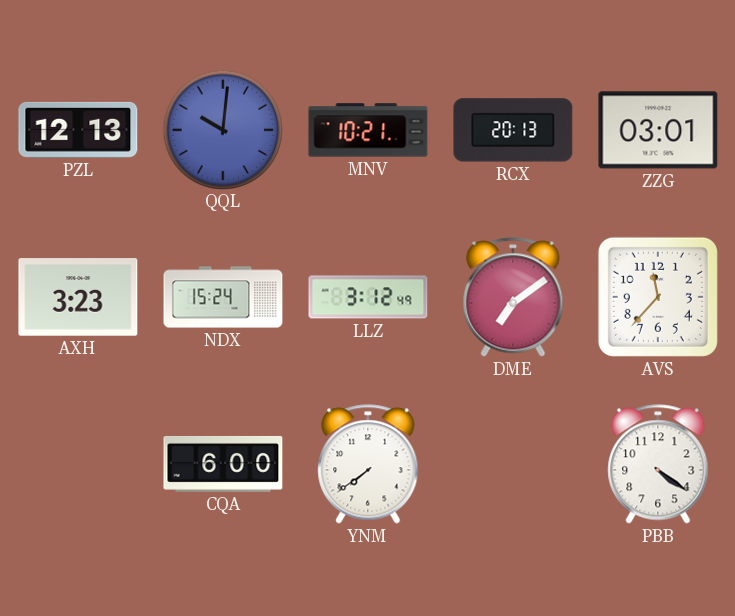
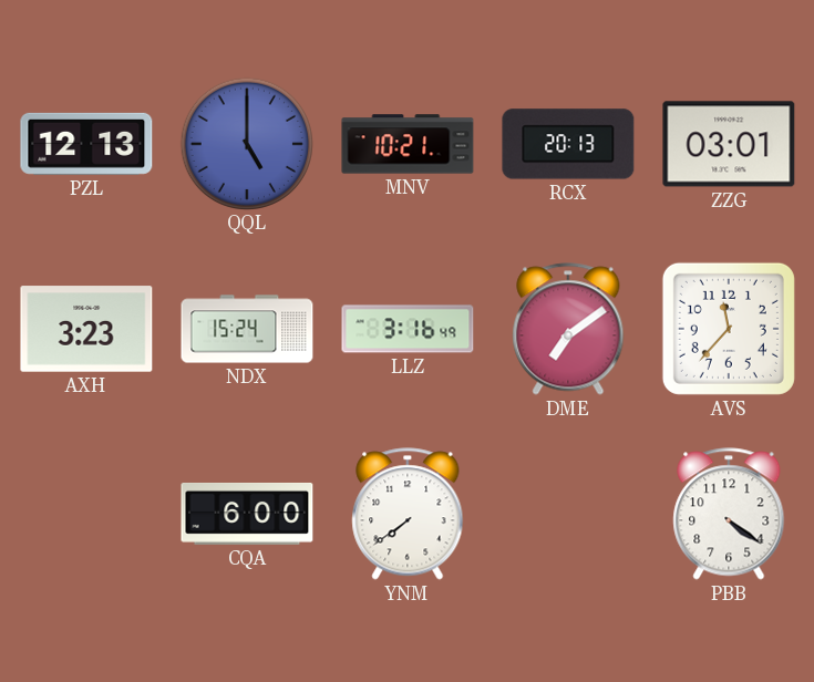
QQL: 10:01 -> 5:00 (246, 143)
LLZ: 3:12 -> 3:16 (408, 329)
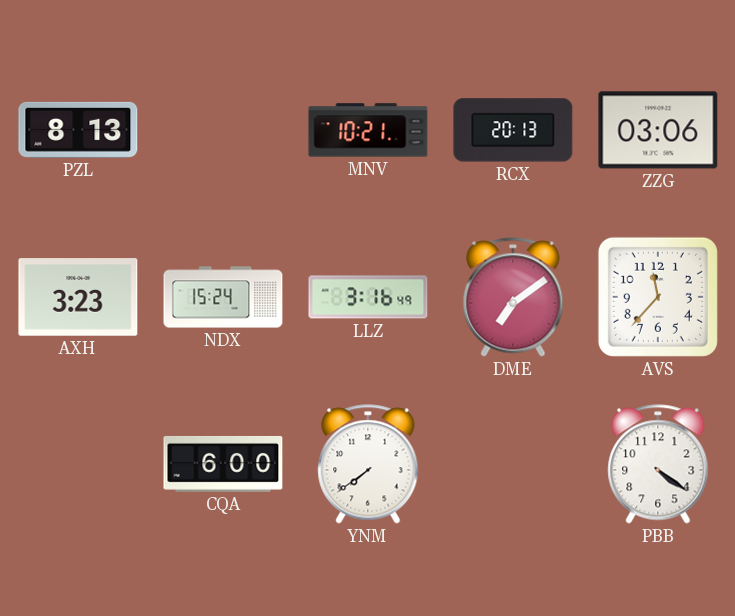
PZL: 12:13 -> 8:13 (78, 130)
QQL: 5:00 -> none (246, 143)
ZZG: 03:01 -> 03:06 (658, 130)
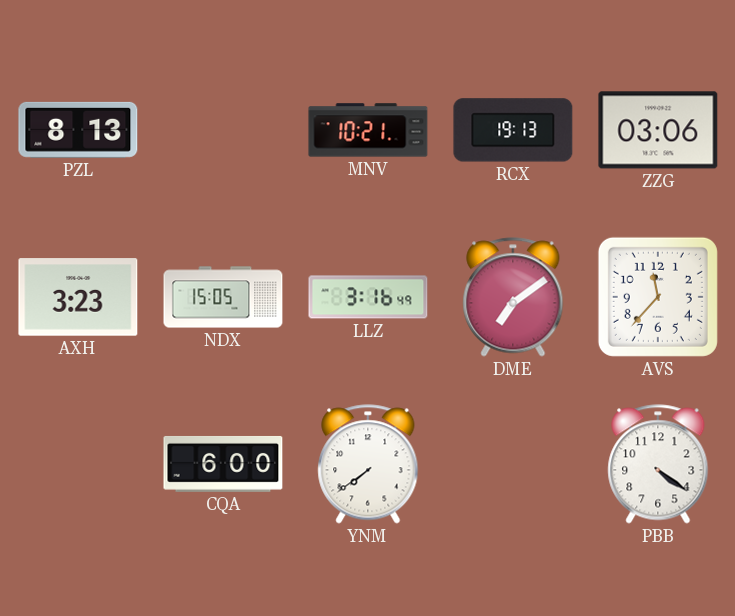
RCX: 20:13 -> 19:13 (513, 130)
NDX: 15:24 -> 15:05 (223, 297)
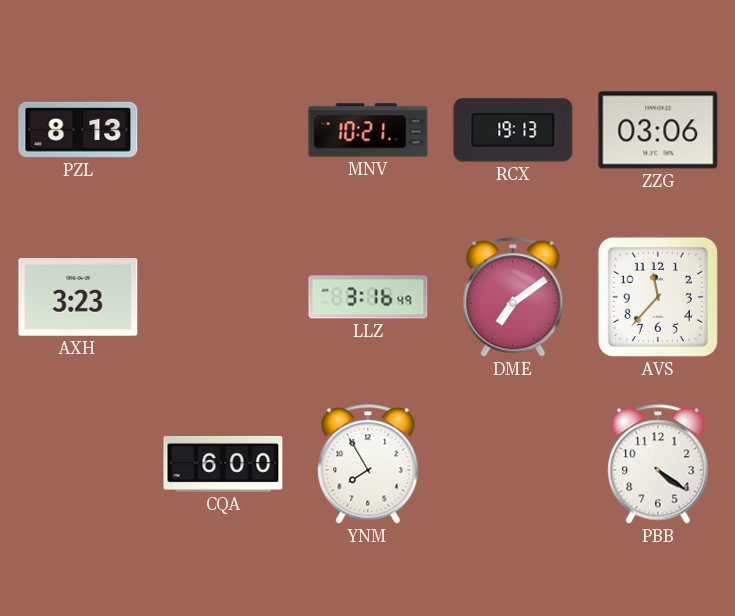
NDX: 15:05 -> none (223, 297)
YNM: 7:39 -> 7:55 (368, 464)
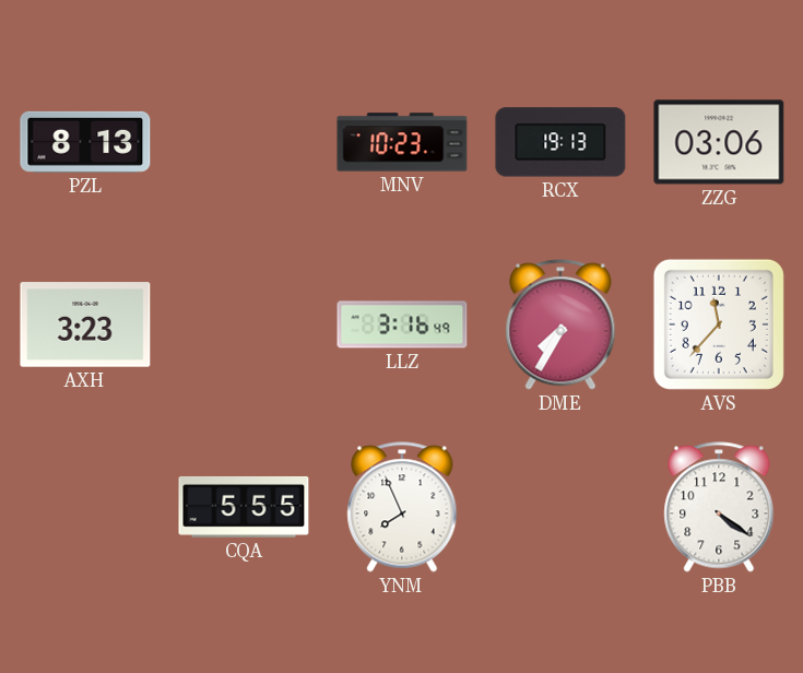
MNV: 10:21 -> 10:23 (402, 142)
DME: 7:09 -> 7:35 (560, 324)
CQA: 6:00 -> 5:55 (244, 507)
YNM: 7:55 -> 7:56 (402, 507)
